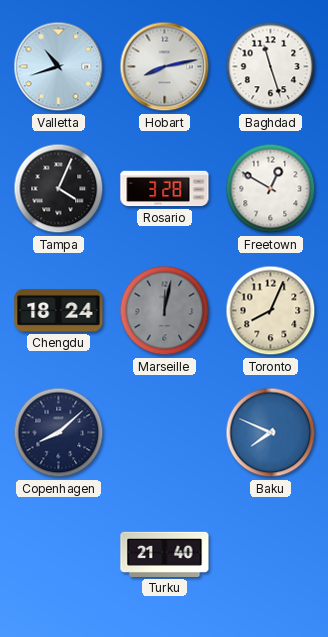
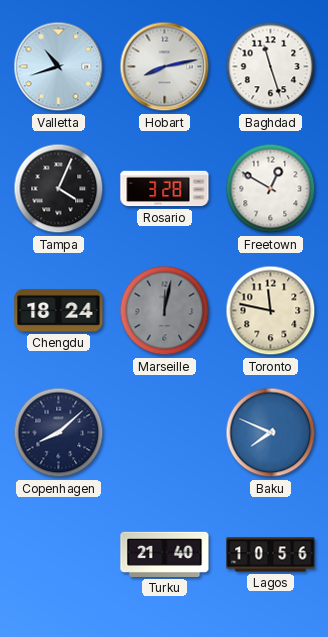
Toronto: 8:04 -> 11:47 (271, 311)
Lagos: none -> 10:56 (271, 555)
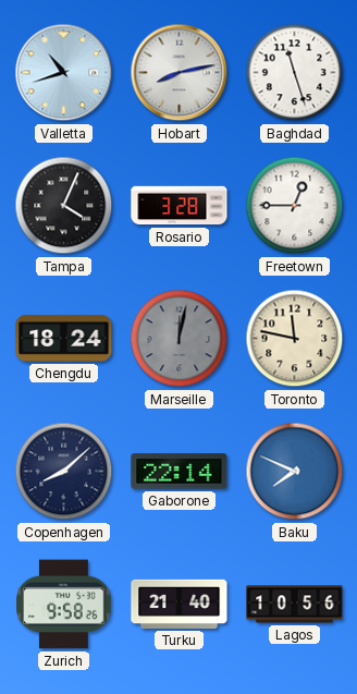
Freetown: 12:50 -> 12:45 (295, 206)
Gaborone: none -> 22:14 (180, 472)
Zurich: none -> 9:58 (64, 605)
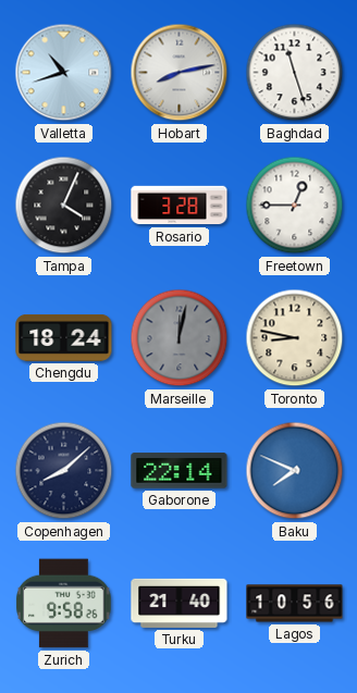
Toronto: 11:47 -> 8:47 (295, 338)
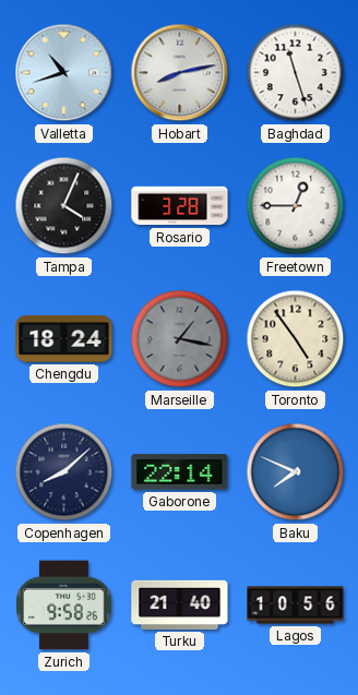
Marseille: 12:02 -> 1:17 (180, 339)
Toronto: 8:47 -> 4:54 (296, 339)
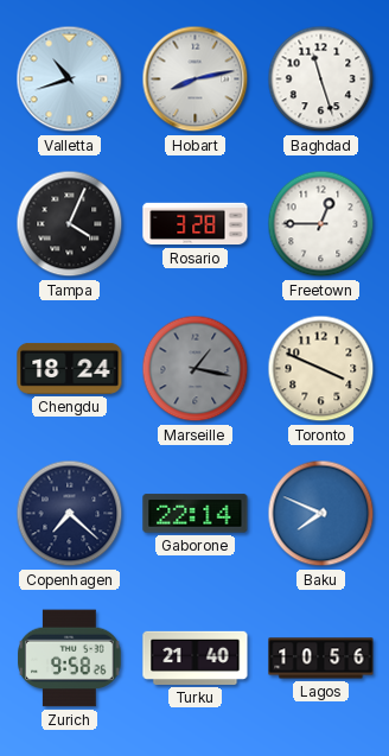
Toronto: 4:54 -> 3:49 (321, 369)
Copenhagen: 8:08 -> 7:22 (70, 514)
